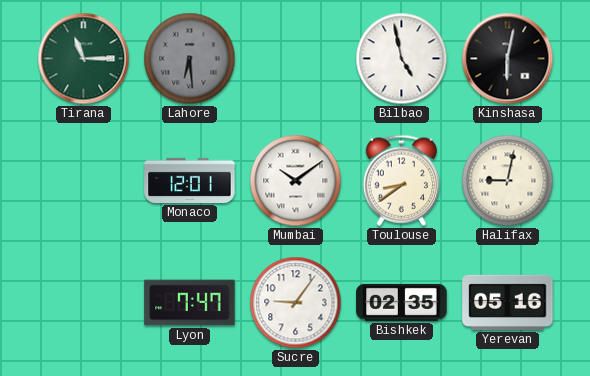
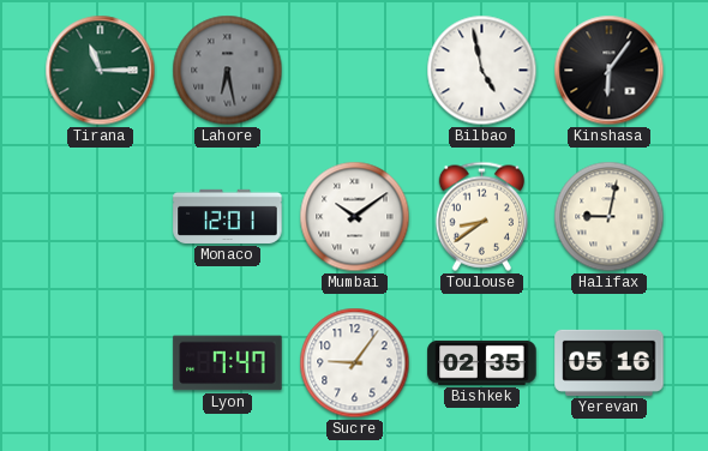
Lahore: 6:29 -> 6:28 (228, 71)
Kinshasa: 6:02 -> 6:06 (610, 71)
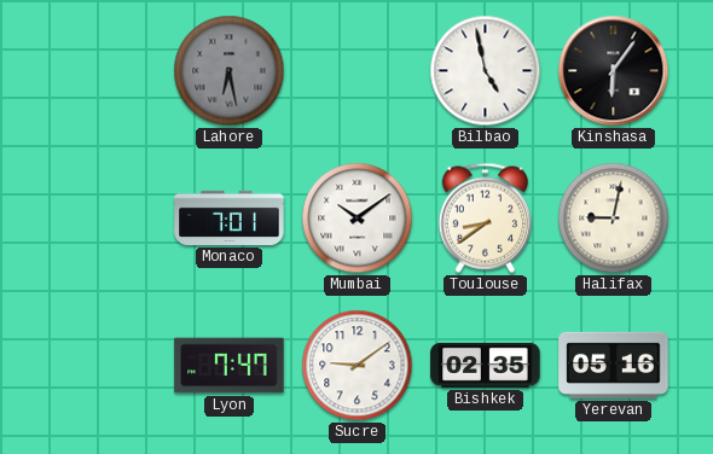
Tirana: 11:15 -> none (101, 71)
Monaco: 12:01 -> 7:01 (230, 217)
Sucre: 9:06 -> 9:09 (358, 366)
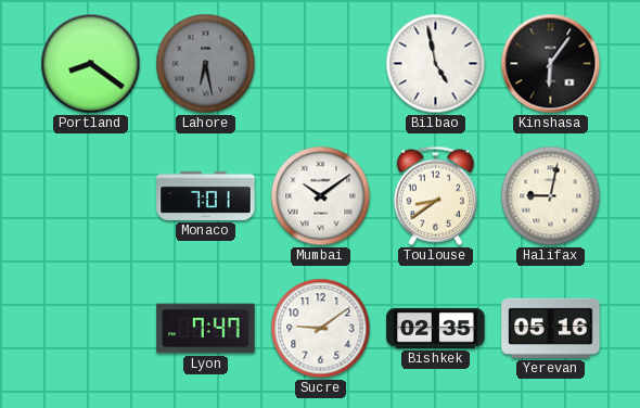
Portland: none -> 8:21 (91, 64)
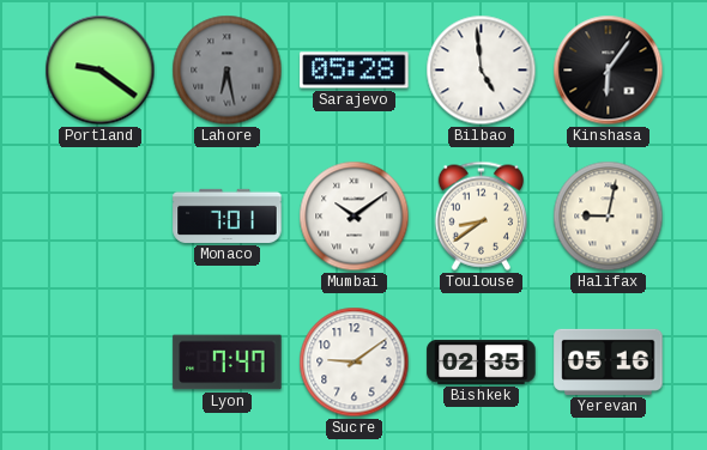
Portland: 8:21 -> 9:21 (101, 71)
Sarajevo: none -> 05:28 (355, 71)
Bilbao: 4:58 -> 4:59 (482, 71)
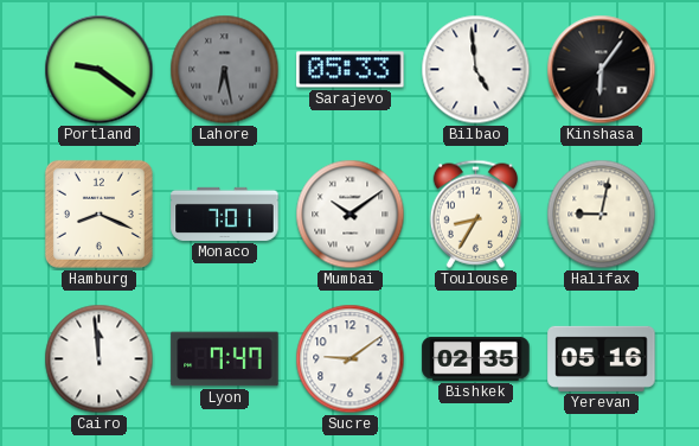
Sarajevo: 05:28 -> 05:33 (351, 70)
Hamburg: none -> 8:19 (98, 214)
Toulouse: 8:39 -> 8:35 (475, 214)
Cairo: none -> 11:59 (100, 359)
